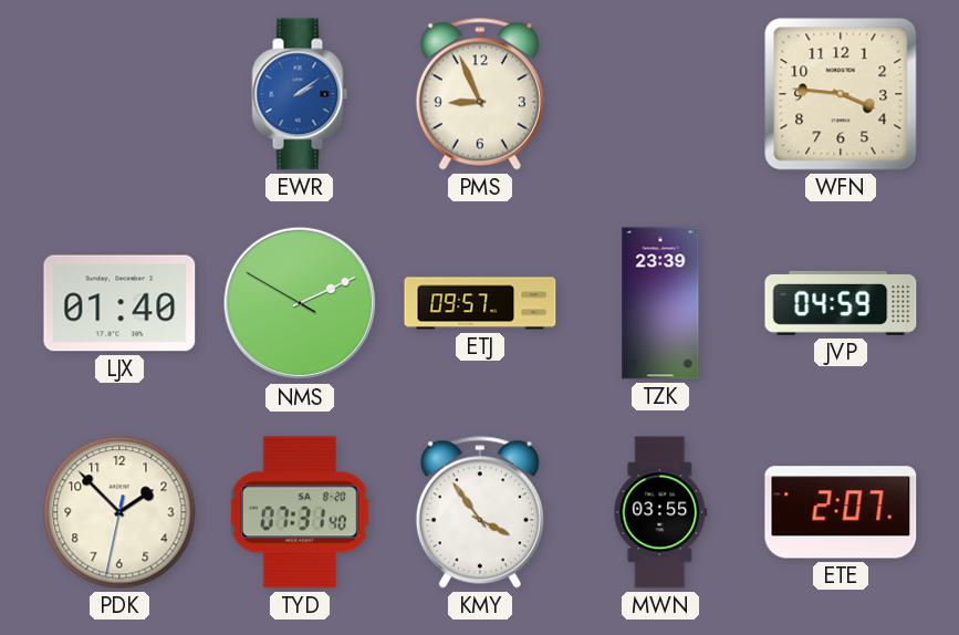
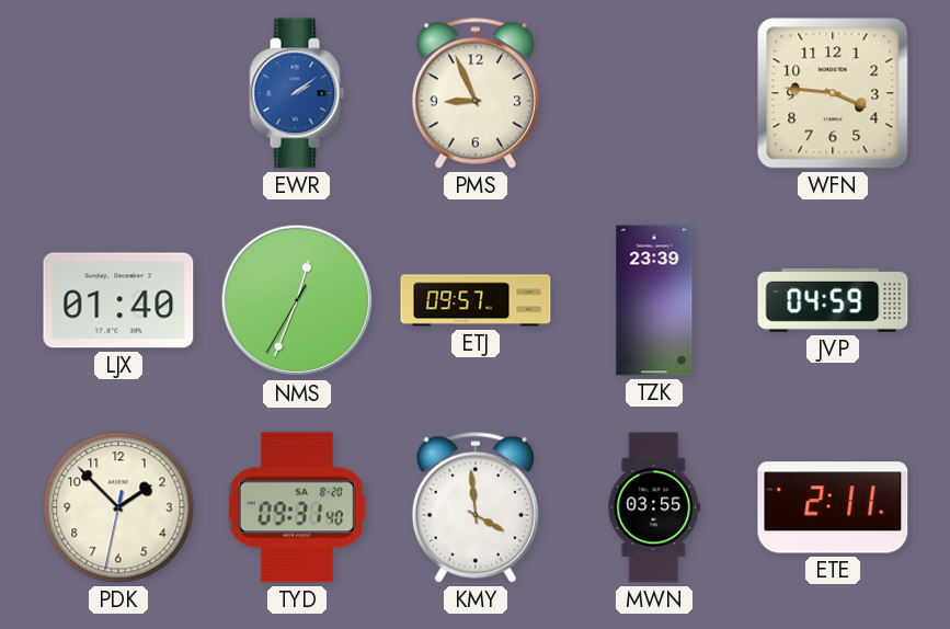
NMS: 2:10 -> 12:33 (297, 300)
TYD: 07:31 -> 09:31 (297, 507)
KMY: 3:54 -> 3:59 (476, 507)
ETE: 2:07 -> 2:11 (833, 507)
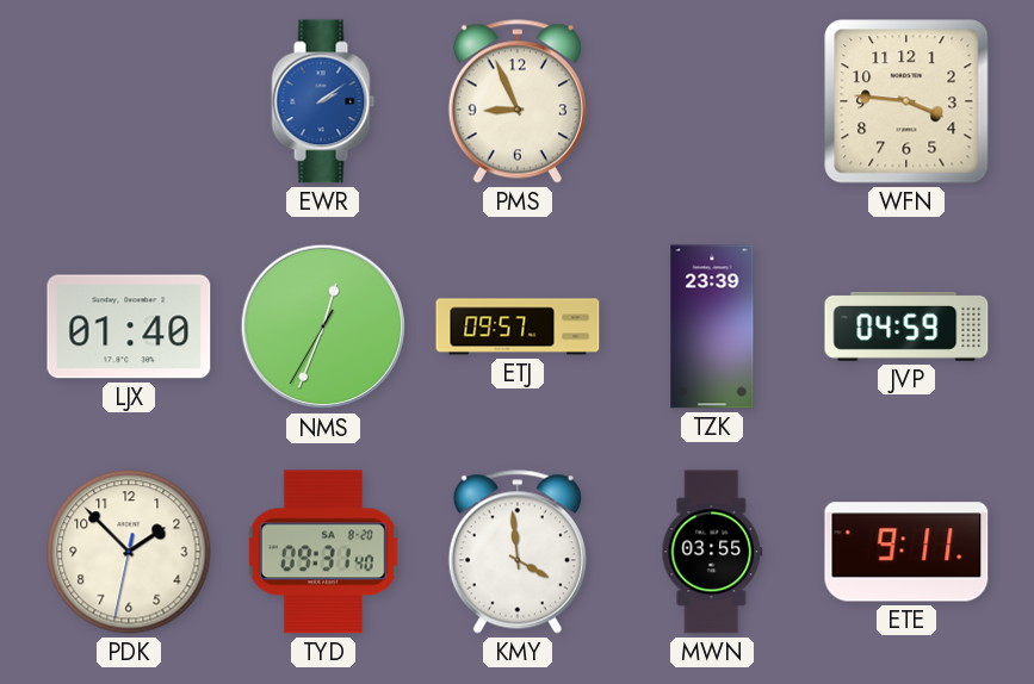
ETE: 2:11 -> 9:11 (906, 552)
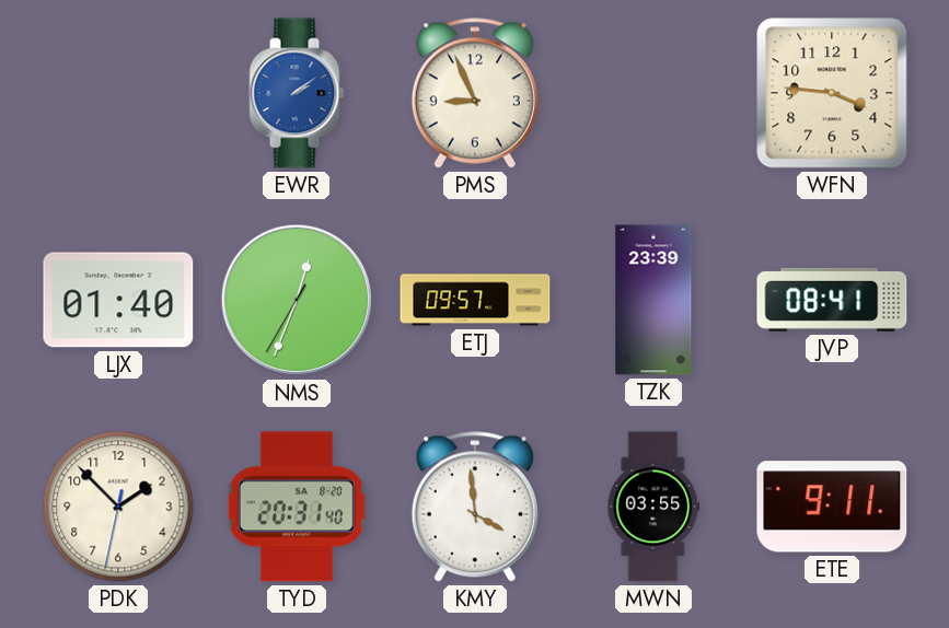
JVP: 04:59 -> 08:41 (832, 300)
TYD: 09:31 -> 20:31 (297, 507)
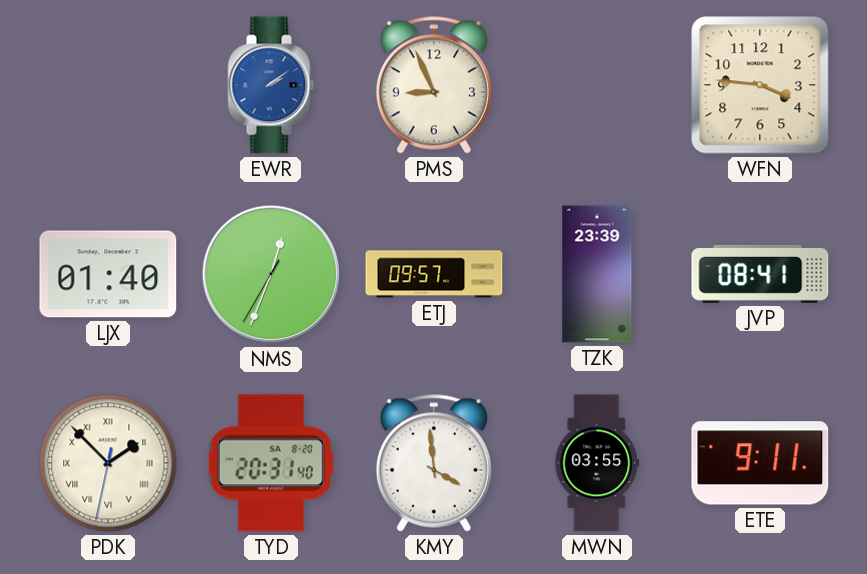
PDK numerals: Arabic -> Roman (108, 463)
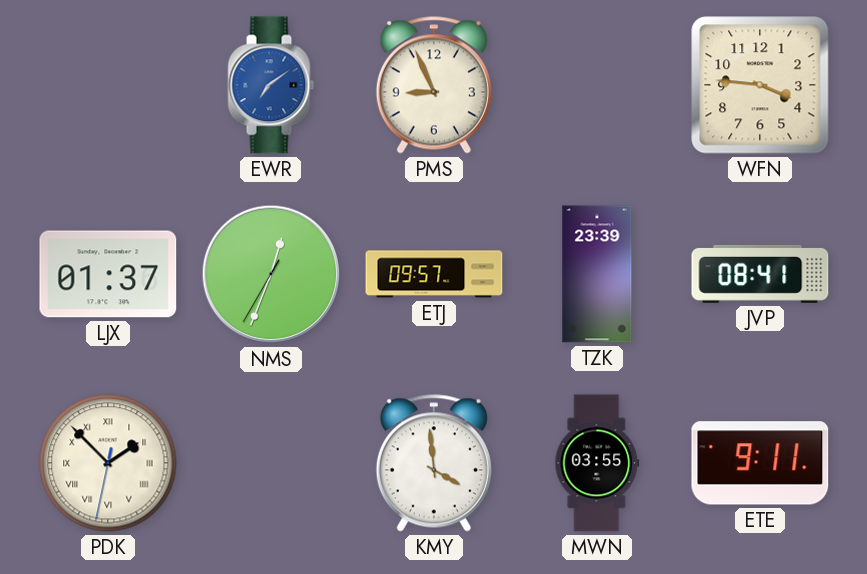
EWR: 2:09 -> 7:09 (271, 85)
LJX: 01:40 -> 01:37 (108, 274)
TYD: 20:31 -> none (271, 463)
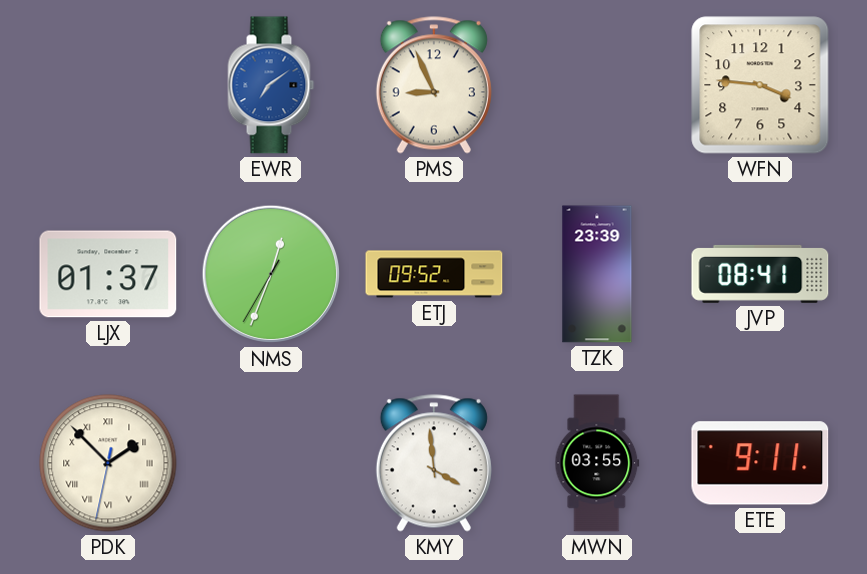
ETJ: 09:57 -> 09:52 (434, 274)
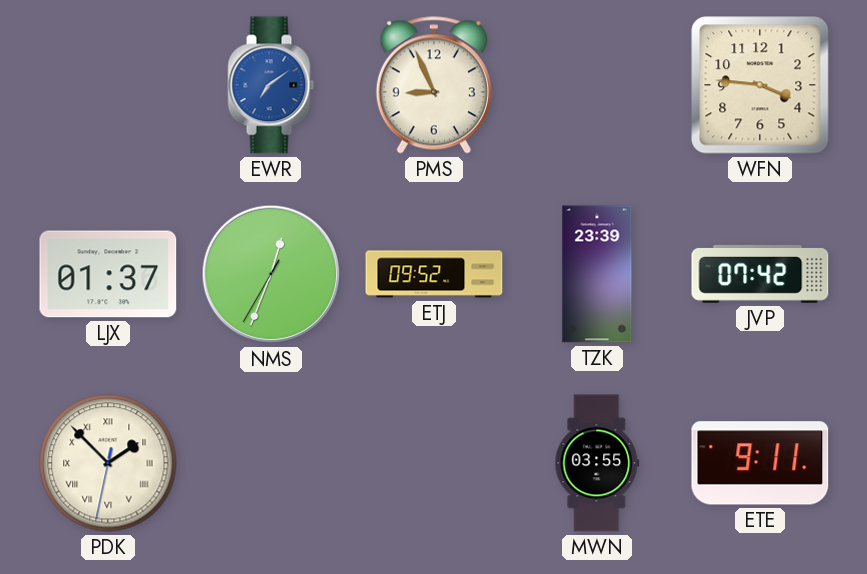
JVP: 08:41 -> 07:42 (760, 274)
KMY: 3:59 -> none (434, 463)
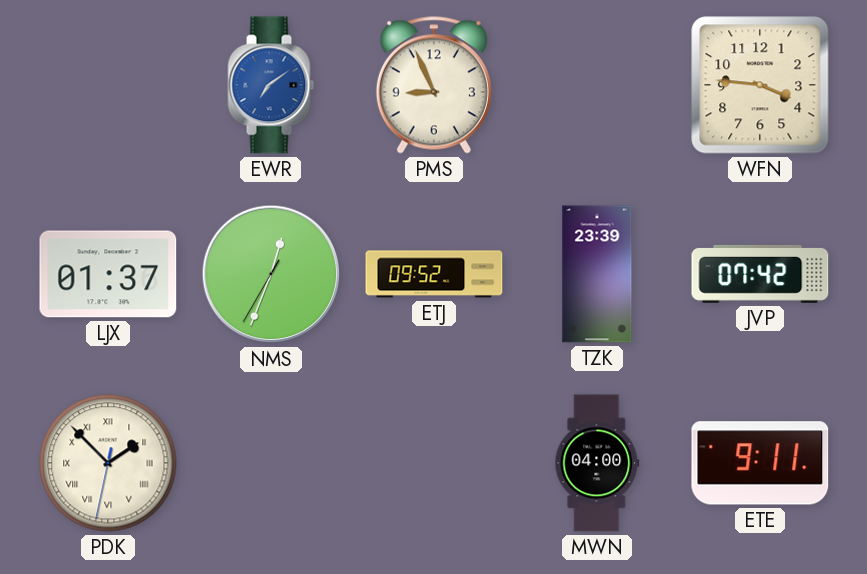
MWN: 03:55 -> 04:00 (597, 463)
